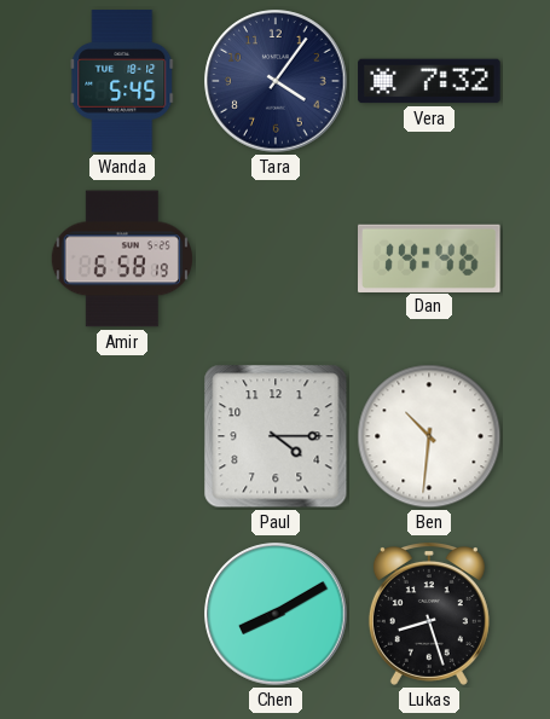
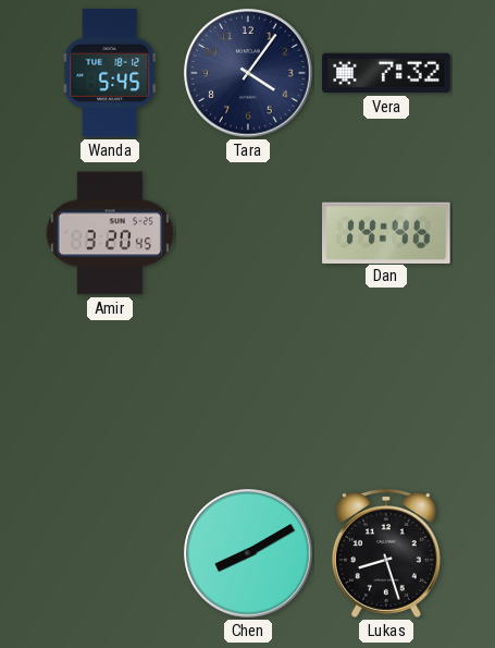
Amir: 6:58 -> 3:20 (110, 233)
Paul: 4:15 -> none (276, 436)
Ben: 10:31 -> none (429, 436)
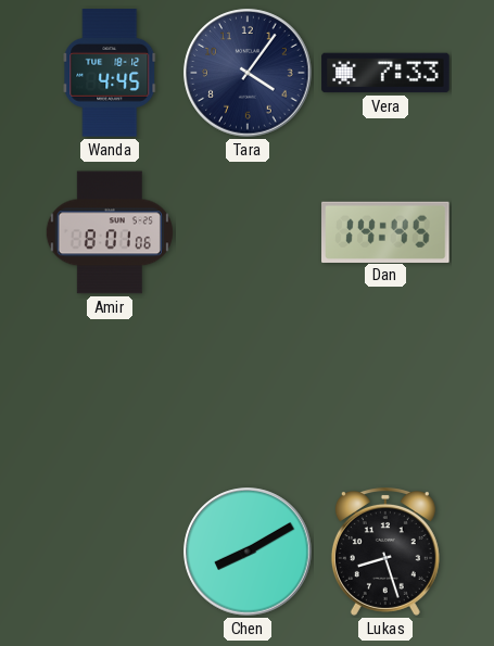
Wanda: 5:45 -> 4:45 (110, 73)
Vera: 7:32 -> 7:33 (385, 73)
Amir: 3:20 -> 8:01 (110, 232)
Dan: 14:46 -> 14:45 (387, 231)
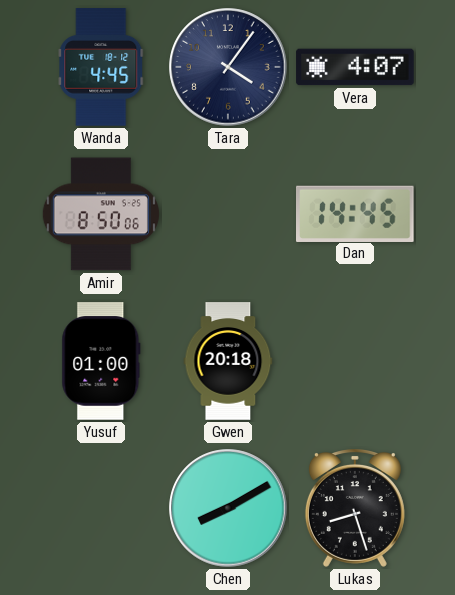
Vera: 7:33 -> 4:07 (355, 67)
Amir: 8:01 -> 8:50 (101, 214)
Yusuf: none -> 01:00 (101, 361)
Gwen: none -> 20:18 (228, 361)
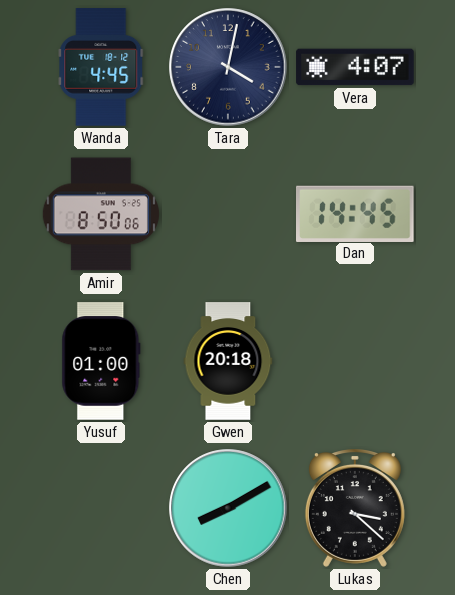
Tara: 4:06 -> 4:02 (228, 67)
Lukas: 8:27 -> 3:22 (355, 509)
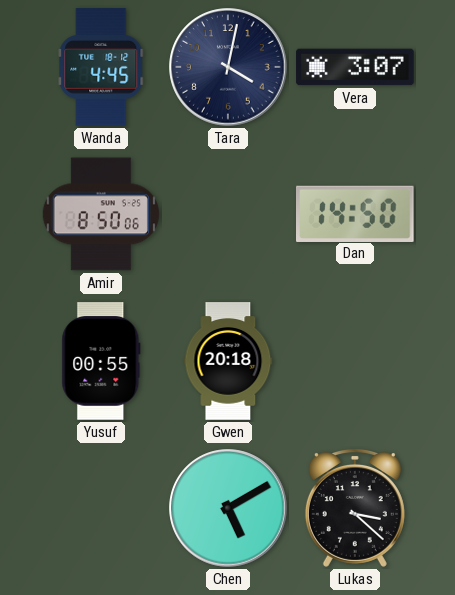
Vera: 4:07 -> 3:07 (355, 67)
Dan: 14:45 -> 14:50 (356, 213)
Yusuf: 01:00 -> 00:55 (101, 361)
Chen: 8:10 -> 5:10 (228, 508)
